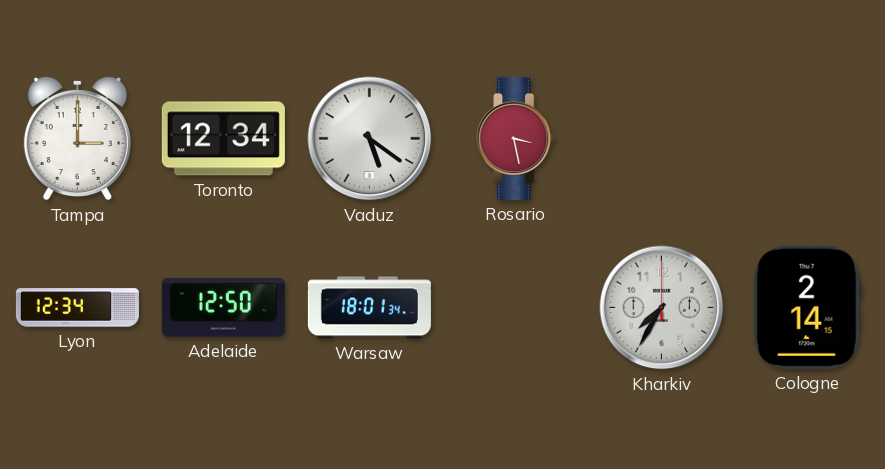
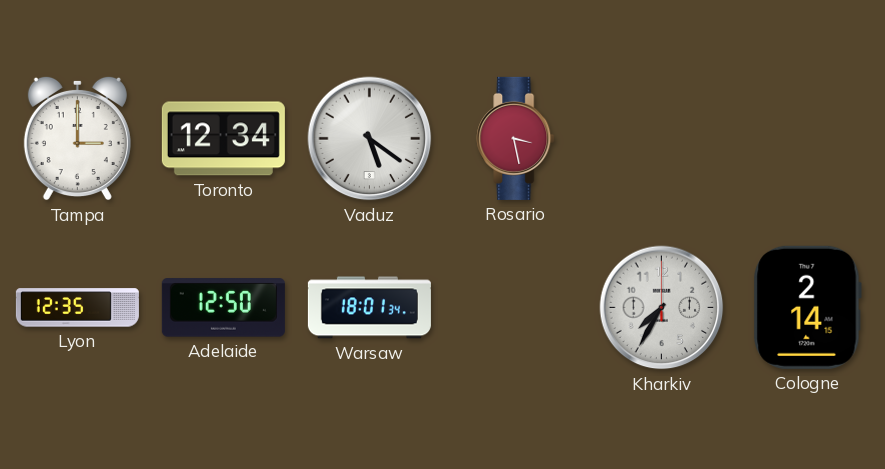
Lyon: 12:34 -> 12:35 (77, 308)
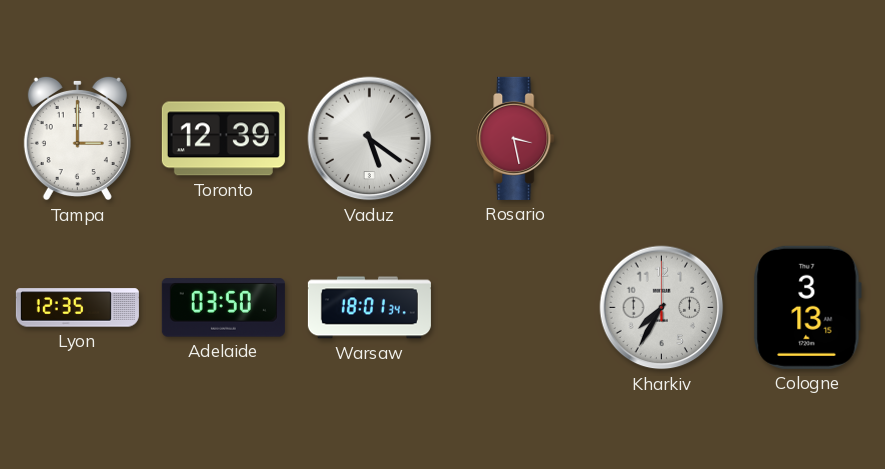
Toronto: 12:34 -> 12:39 (223, 139)
Adelaide: 12:50 -> 03:50 (223, 308)
Cologne: 2:14 -> 3:13 (807, 307)
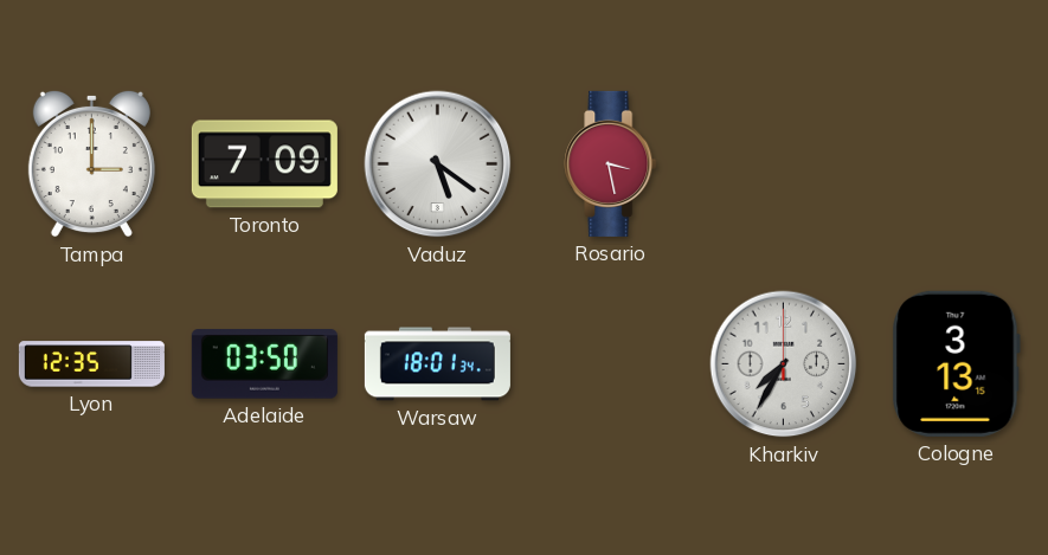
Toronto: 12:39 -> 7:09 (264, 164)
